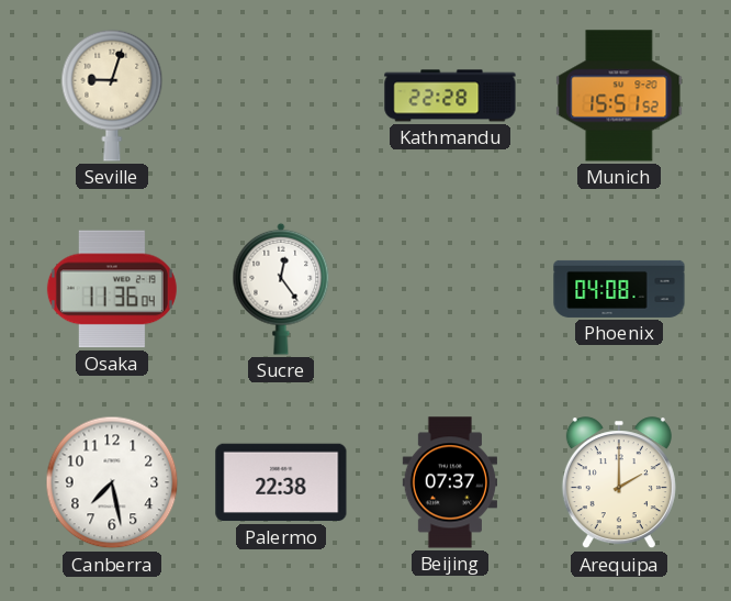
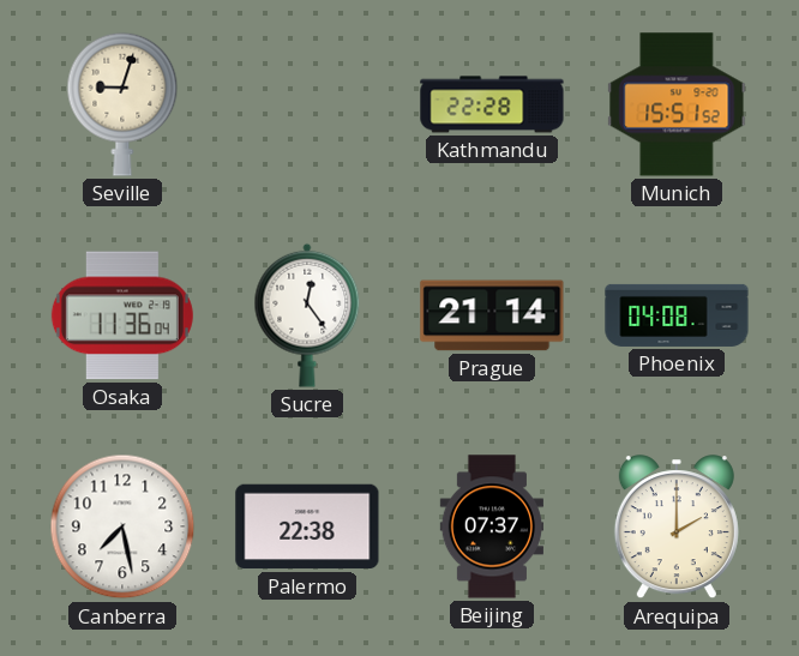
Prague: none -> 21:14 (492, 315)
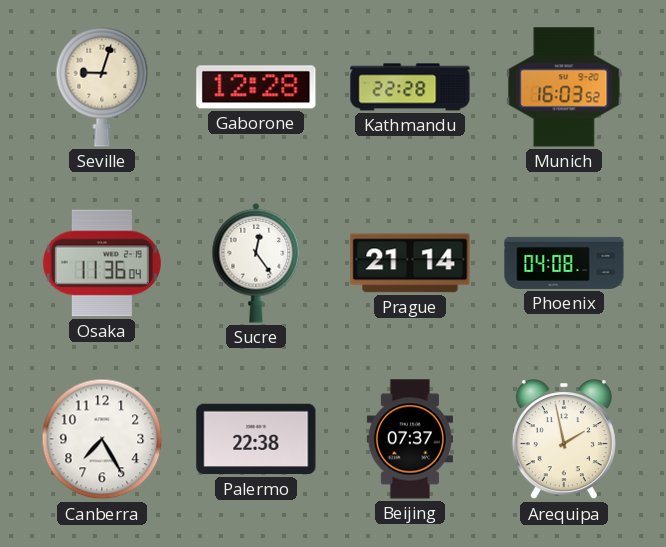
Gaborone: none -> 12:28 (256, 87)
Munich: 15:51 -> 16:03 (564, 87)
Canberra: 7:28 -> 7:25 (102, 439)
Arequipa: 2:00 -> 1:58 (564, 440)
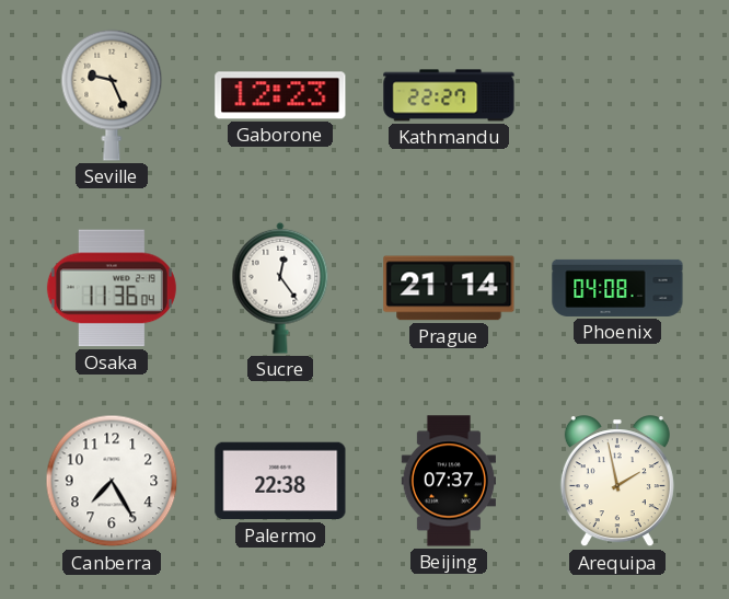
Seville: 9:03 -> 9:26 (112, 95)
Gaborone: 12:28 -> 12:23 (280, 95)
Kathmandu: 22:28 -> 22:27 (449, 95)
Munich: 16:03 -> none (564, 87)
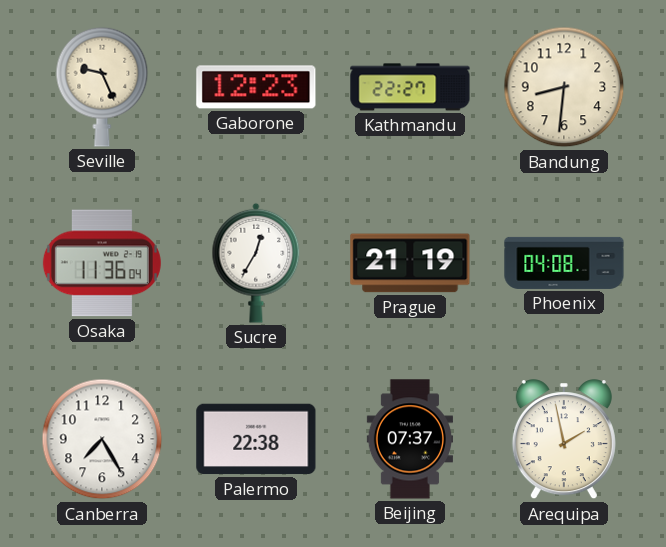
Bandung: none -> 8:31 (564, 87)
Sucre: 12:24 -> 12:35 (256, 263)
Prague: 21:14 -> 21:19 (410, 263)
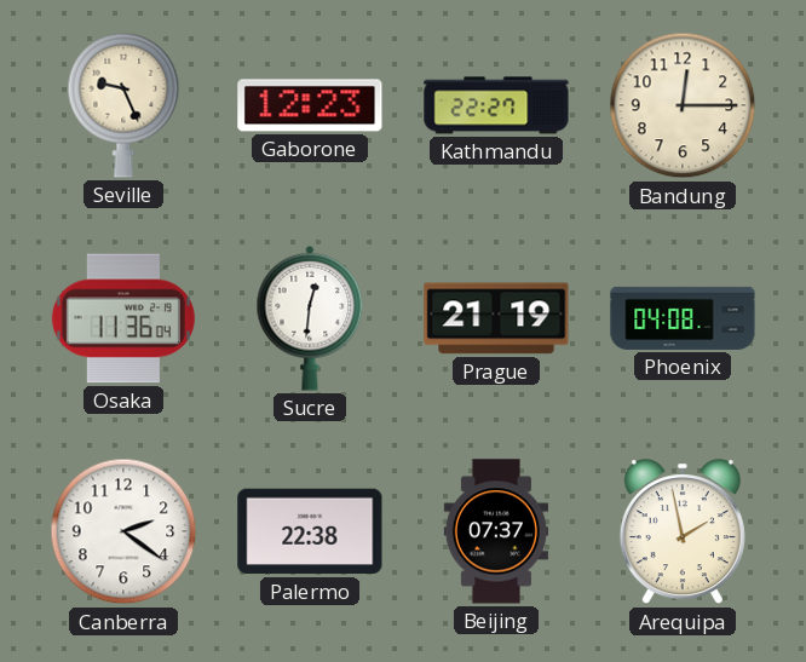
Bandung: 8:31 -> 12:15 (683, 105)
Sucre: 12:35 -> 12:31 (310, 318)
Canberra: 7:25 -> 2:21 (123, 531)
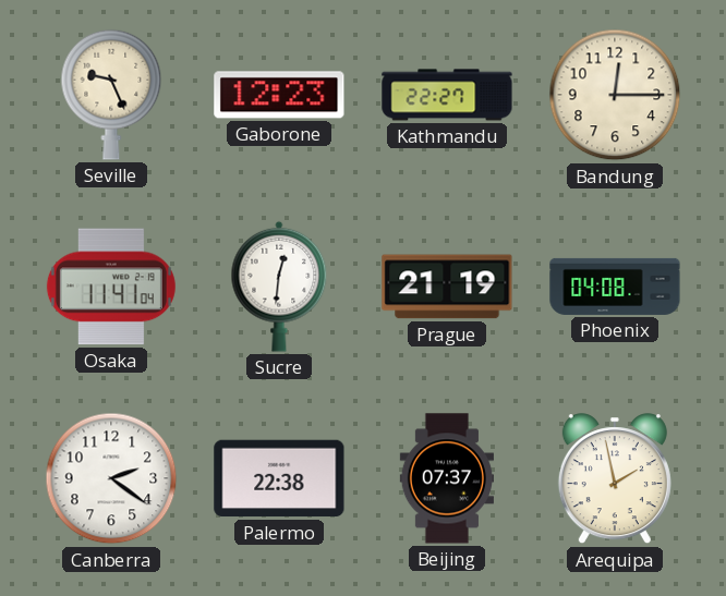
Osaka: 11:36 -> 11:41 (111, 287)
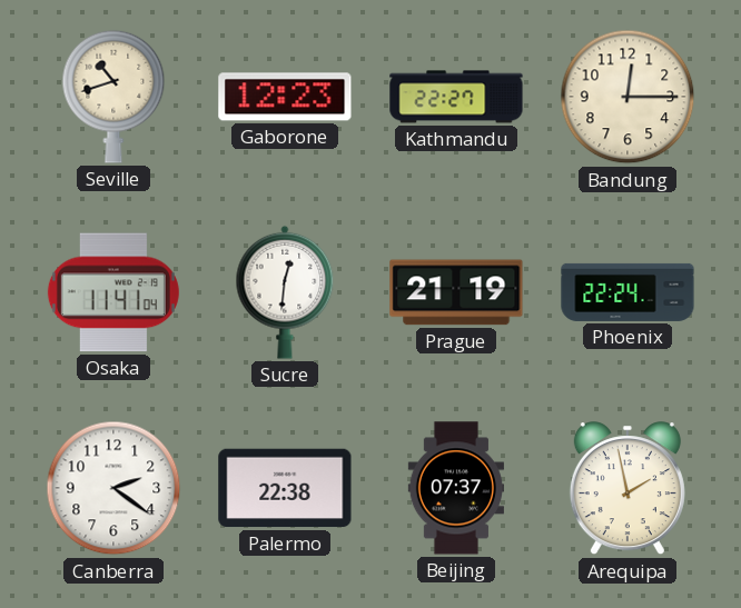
Seville: 9:26 -> 10:42 (113, 97)
Phoenix: 04:08 -> 22:24 (628, 292)
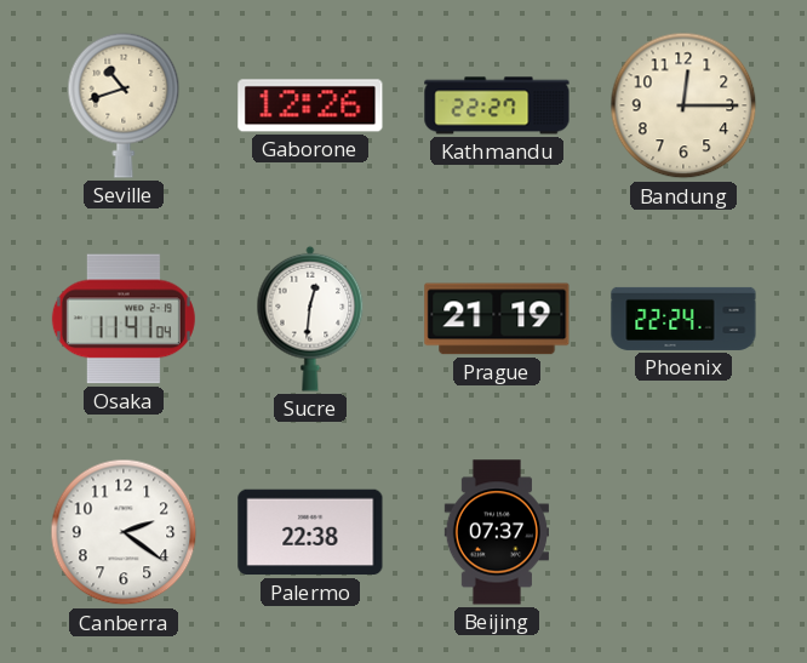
Gaborone: 12:23 -> 12:26 (310, 105)
Arequipa: 1:58 -> none (628, 489)
